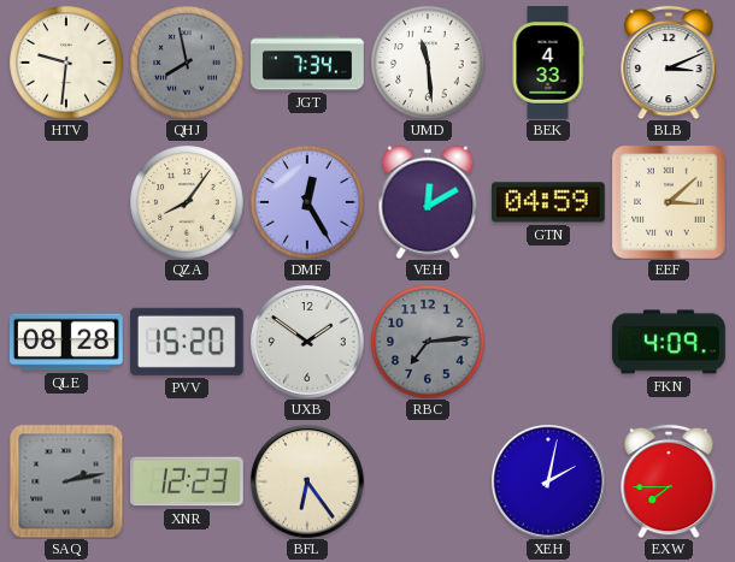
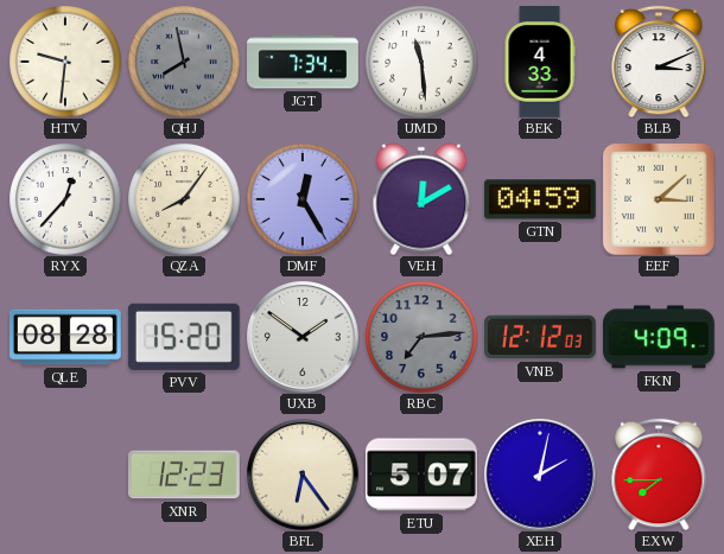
RYX: none -> 12:37 (65, 199)
VNB: none -> 12:12 (540, 337)
SAQ: 2:13 -> none (66, 481)
ETU: none -> 5:07 (423, 475)
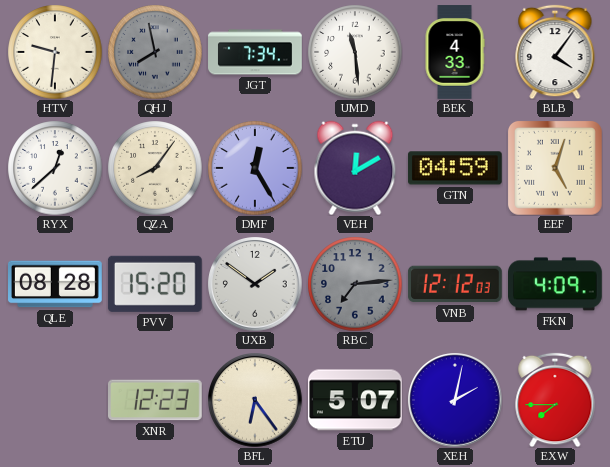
BLB: 3:11 -> 4:06 (555, 52)
RYX: 12:37 -> 12:38 (55, 168)
EEF: 3:08 -> 5:03 (555, 168)
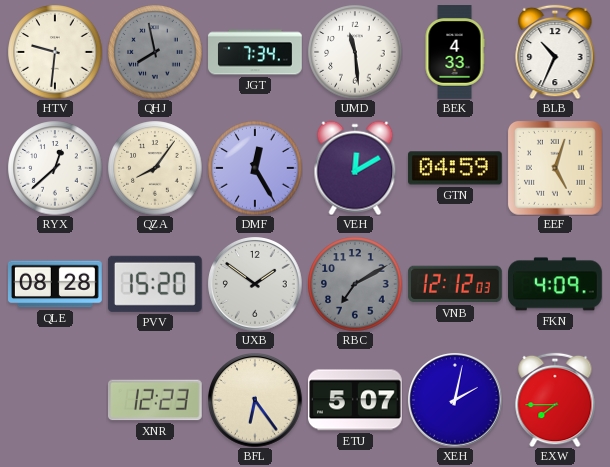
BLB: 4:06 -> 10:34 (555, 52)
RBC: 7:14 -> 7:10 (355, 284)
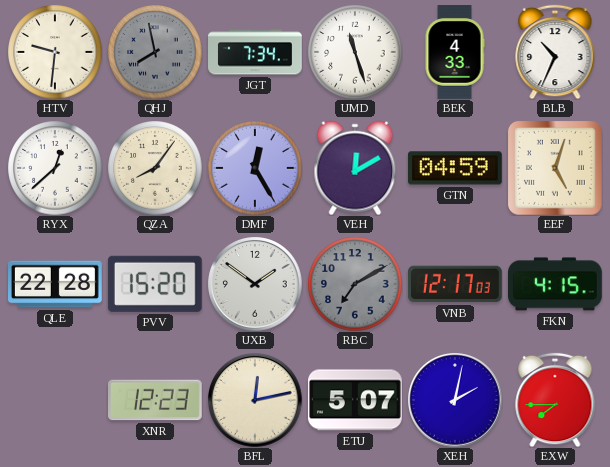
UMD: 11:29 -> 11:27 (355, 52)
QLE: 08:28 -> 22:28 (56, 284)
VNB: 12:12 -> 12:17 (455, 284)
FKN: 4:09 -> 4:15 (556, 284)
BFL: 6:24 -> 12:13 (255, 400)
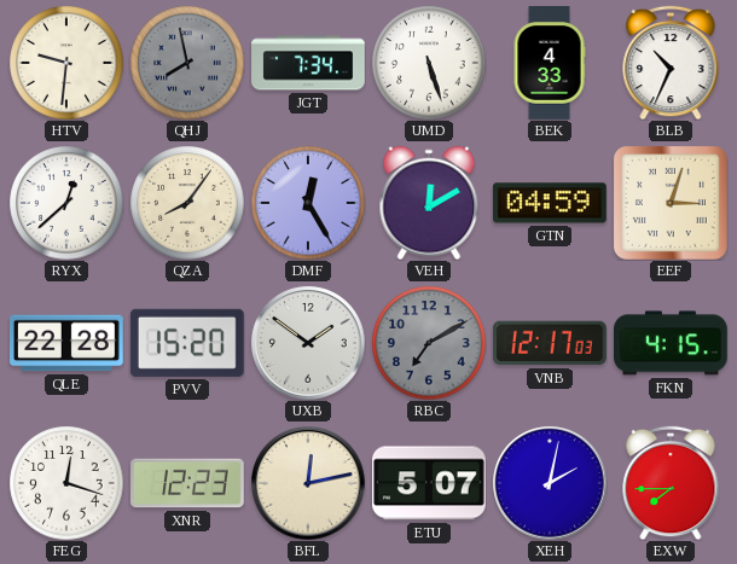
UMD: 11:27 -> 5:27 (429, 63)
EEF: 5:03 -> 3:03 (671, 203)
FEG: none -> 12:18 (66, 483)
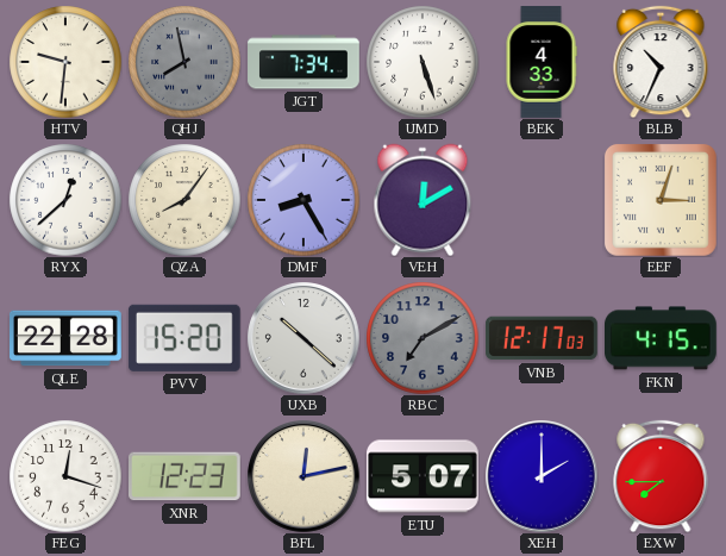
DMF: 12:25 -> 8:25 (303, 200)
GTN: 04:59 -> none (550, 203)
UXB: 1:51 -> 10:22 (303, 338)
XEH: 2:02 -> 2:00 (542, 476)
